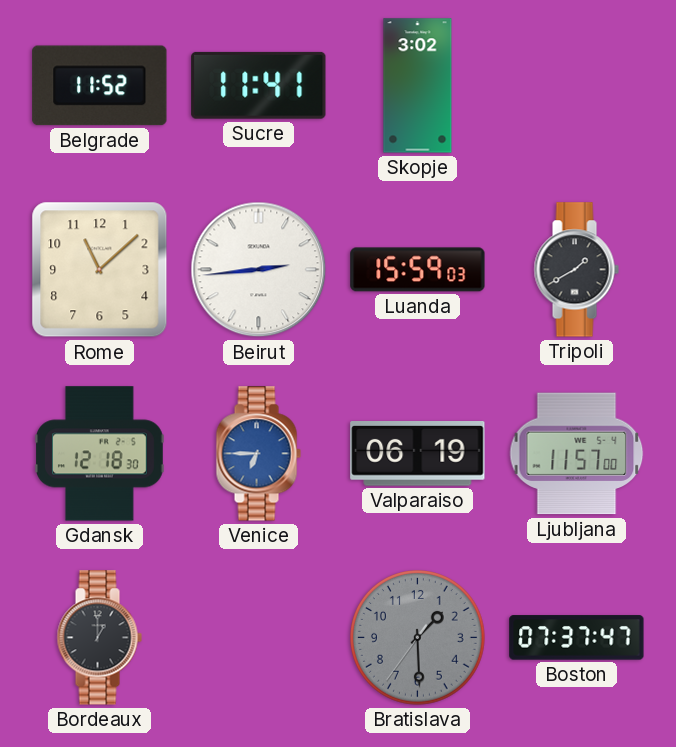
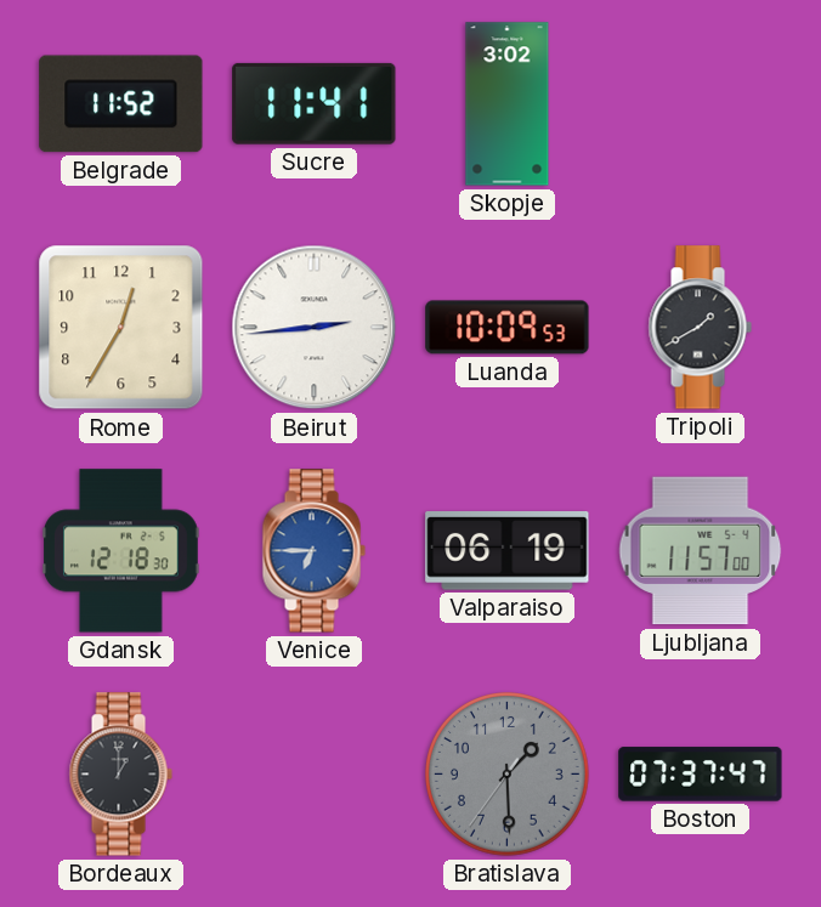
Rome: 11:08 -> 12:35 (121, 328)
Luanda: 15:59 -> 10:09 (508, 328)
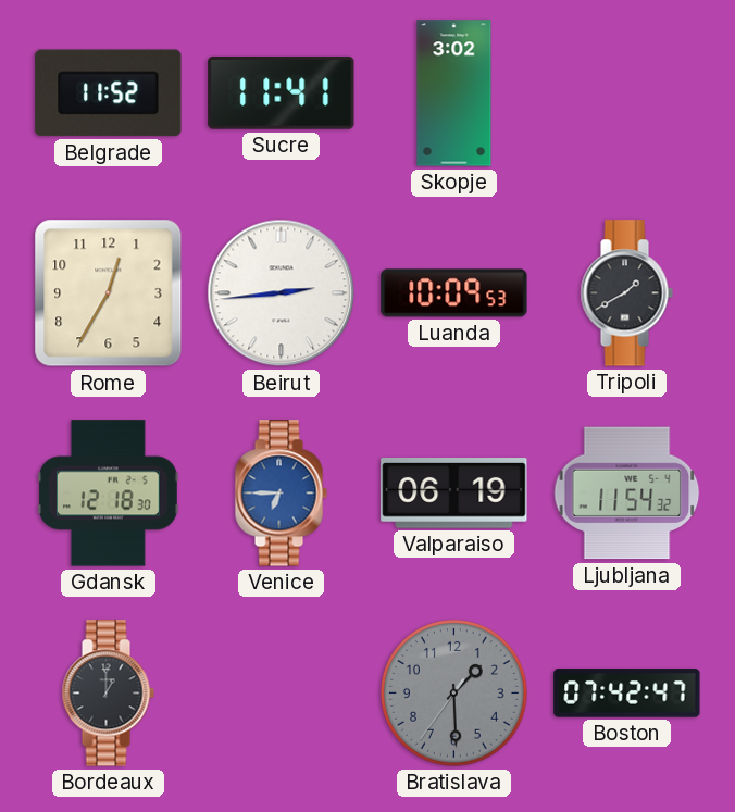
Ljubljana: 11:57 -> 11:54 (627, 494)
Boston: 07:37 -> 07:42 (627, 694)
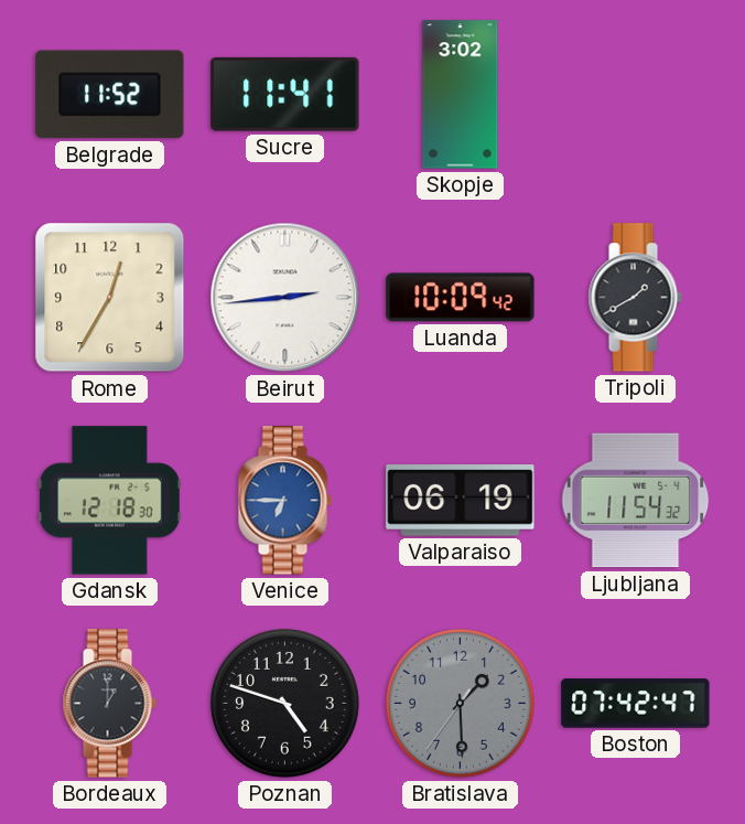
Luanda: 10:09:53 -> 10:09:42 (461, 298)
Poznan: none -> 4:48 (285, 704)
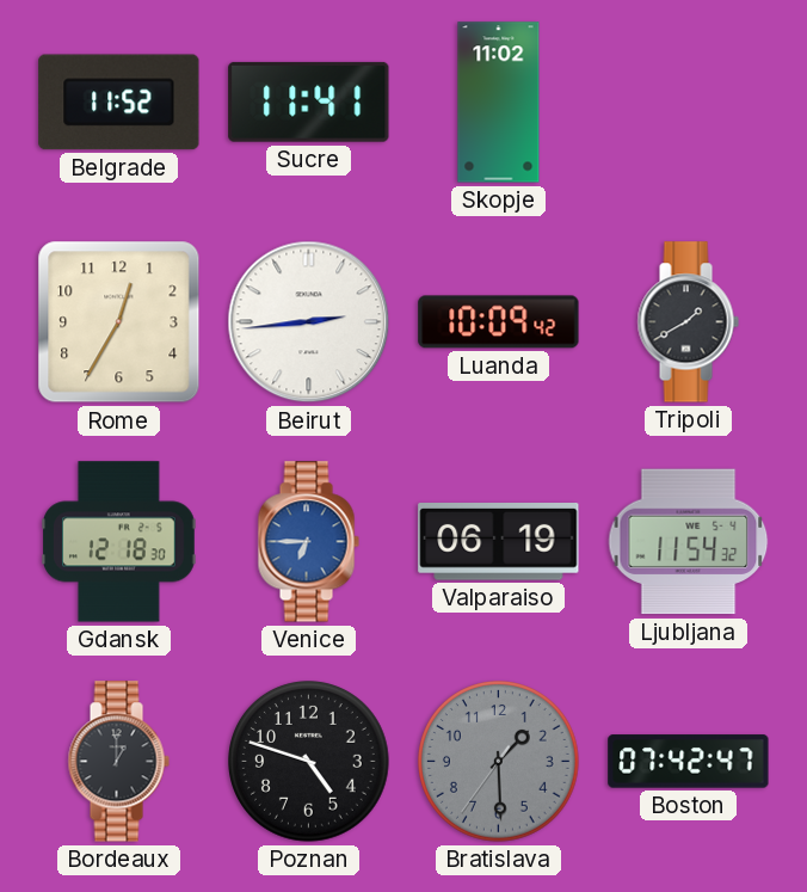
Skopje: 3:02 -> 11:02 (499, 103)
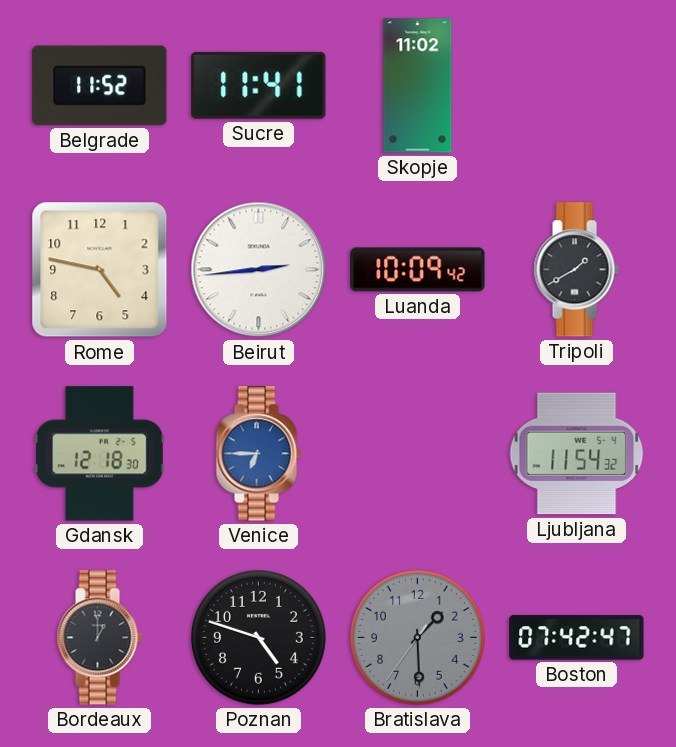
Rome: 12:35 -> 4:47 (100, 270)
Valparaiso: 06:19 -> none (499, 542)
